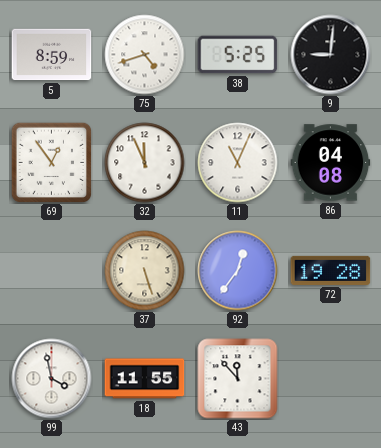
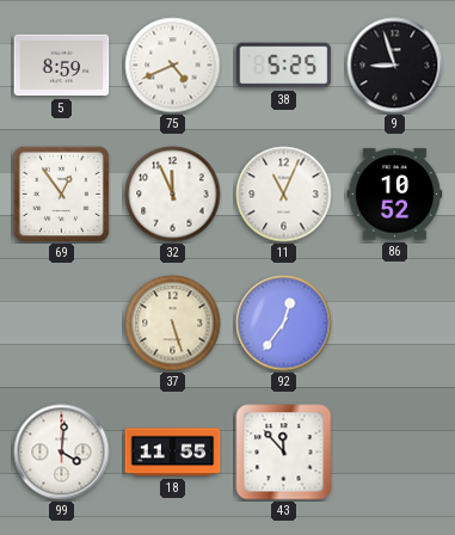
75: 4:42 -> 4:41 (173, 66)
9: 9:01 -> 8:57 (395, 66)
86: 04:08 -> 10:52 (395, 195)
72: 19:28 -> none (331, 270)
99: 3:58 -> 4:01 (62, 453)
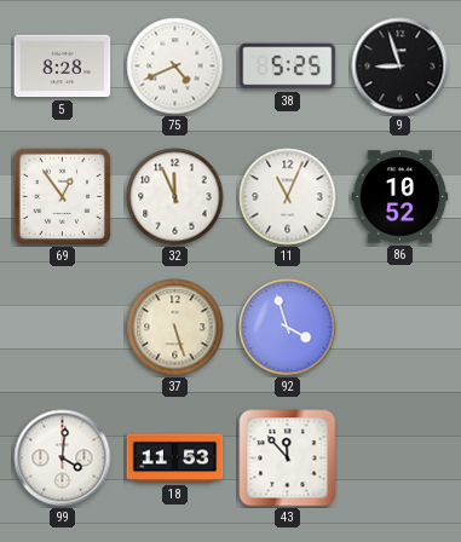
5: 8:59 -> 8:28 (63, 67)
92: 12:36 -> 3:57 (288, 328)
18: 11:55 -> 11:53 (175, 459)
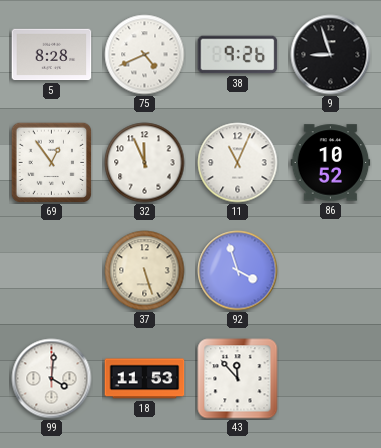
38: 5:25 -> 9:26 (238, 55)
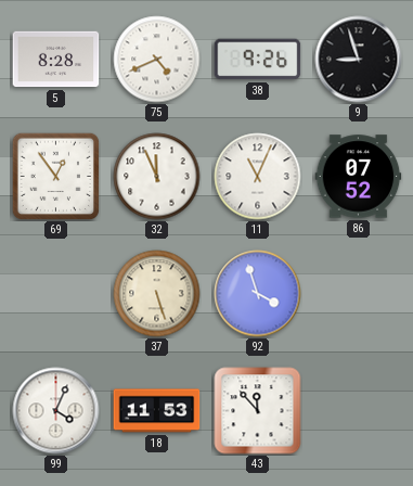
86: 10:52 -> 07:52 (359, 177)
99: 4:01 -> 4:04 (56, 411)
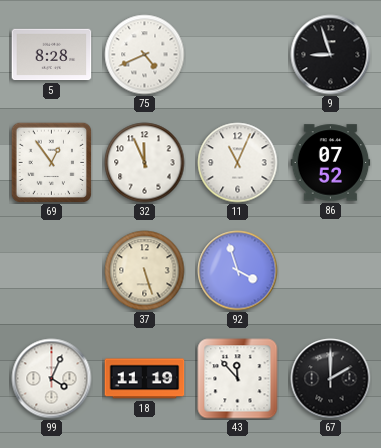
38: 9:26 -> none (258, 60)
18: 11:53 -> 11:19 (145, 379)
67: none -> 2:00 (331, 379)
